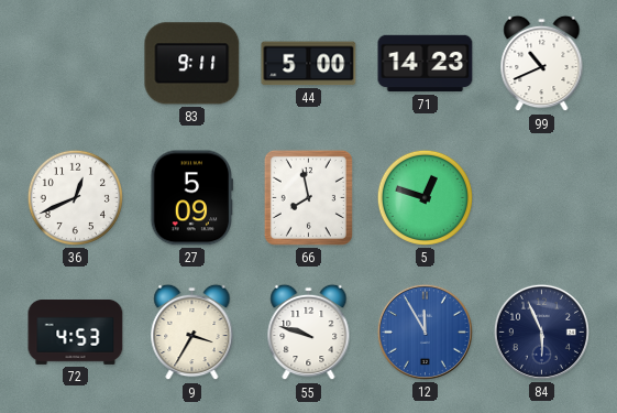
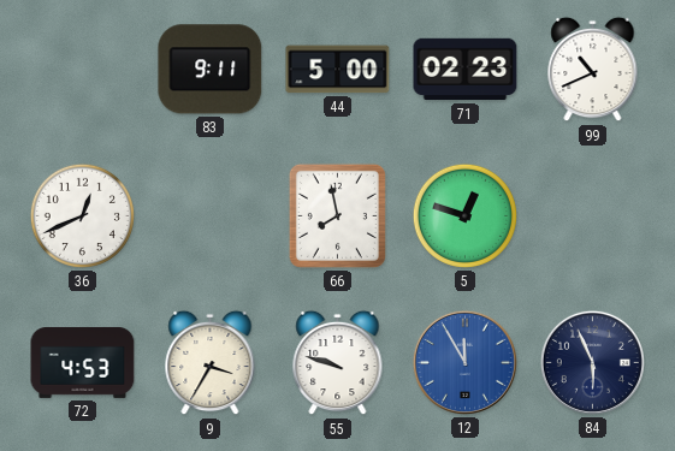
71: 14:23 -> 02:23 (466, 70)
27: 5:09 -> none (192, 198)
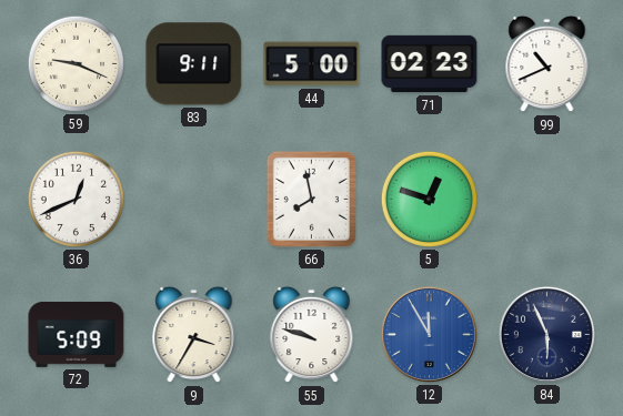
59: none -> 9:19 (76, 63)
72: 4:53 -> 5:09 (77, 334)
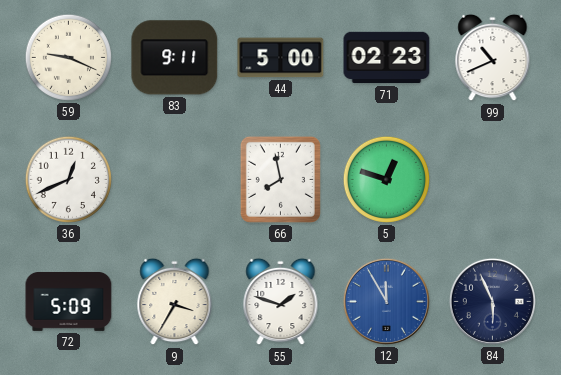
55: 9:48 -> 1:48 (281, 302)
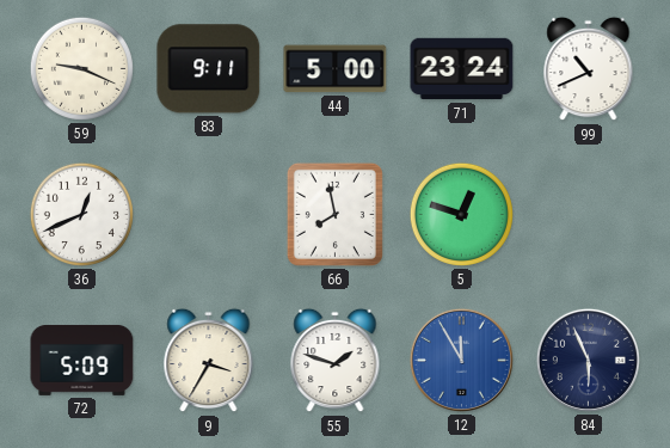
71: 02:23 -> 23:24 (462, 69)
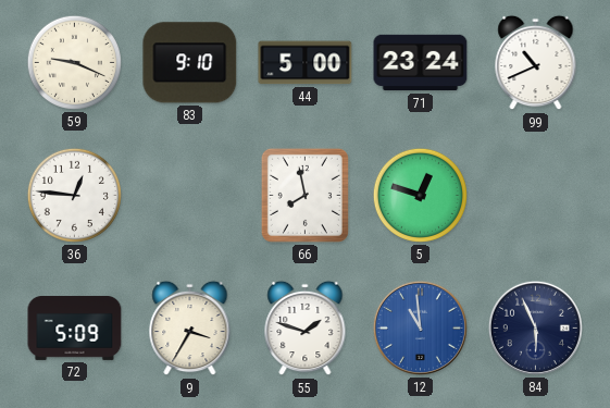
83: 9:11 -> 9:10 (190, 63)
36: 12:41 -> 12:46 (74, 195)
12: 11:55 -> 10:59 (420, 327)
